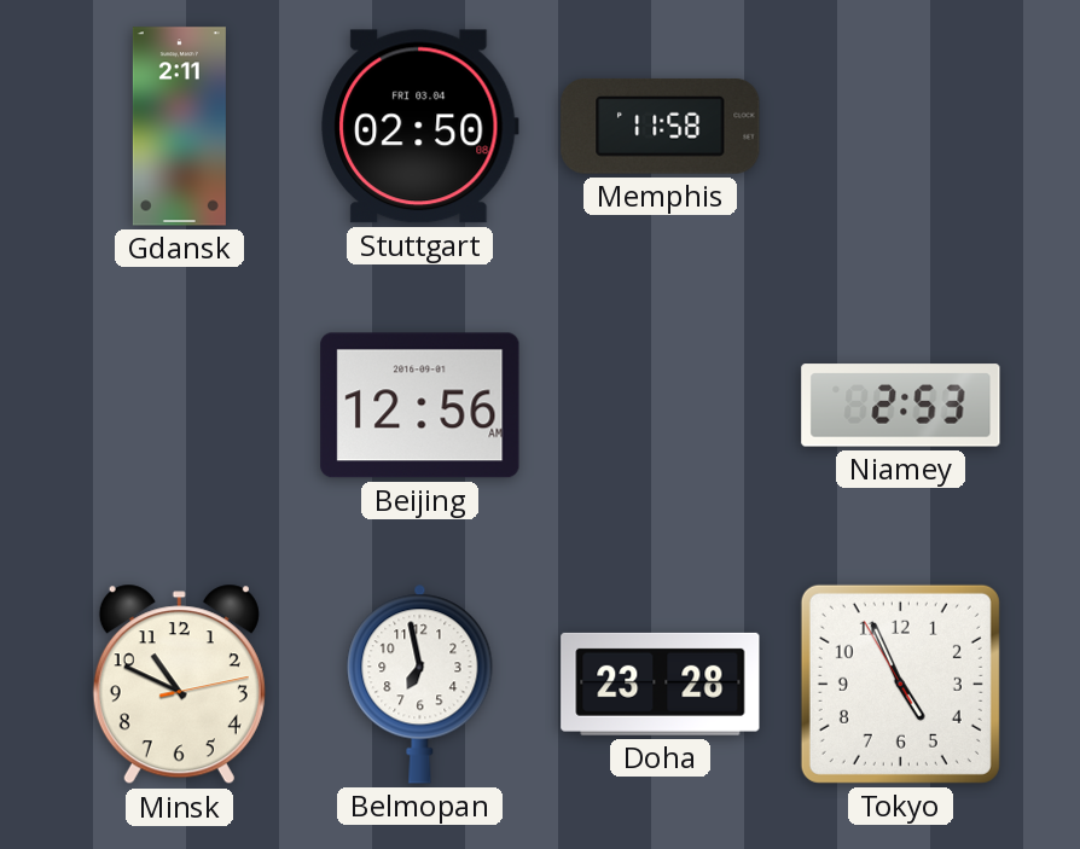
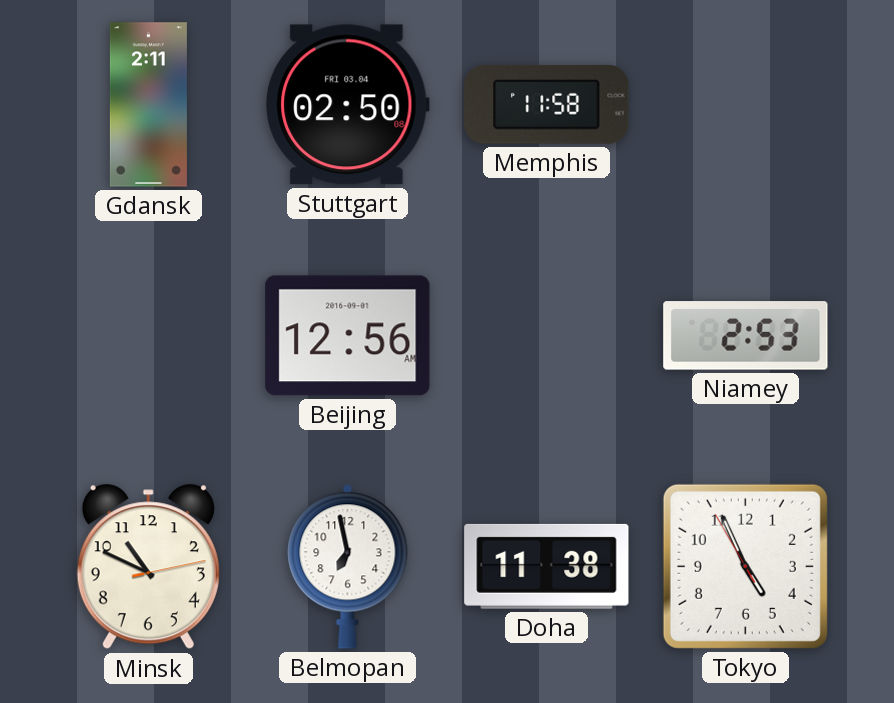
Doha: 23:28 -> 11:38 (547, 566)
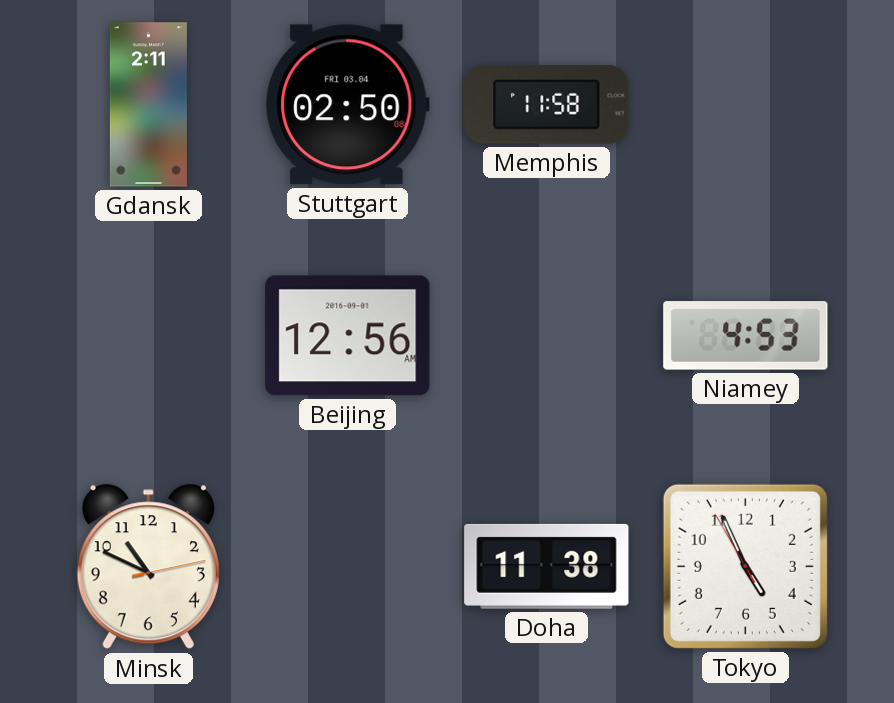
Niamey: 2:53 -> 4:53 (746, 336)
Belmopan: 6:58 -> none (348, 566)
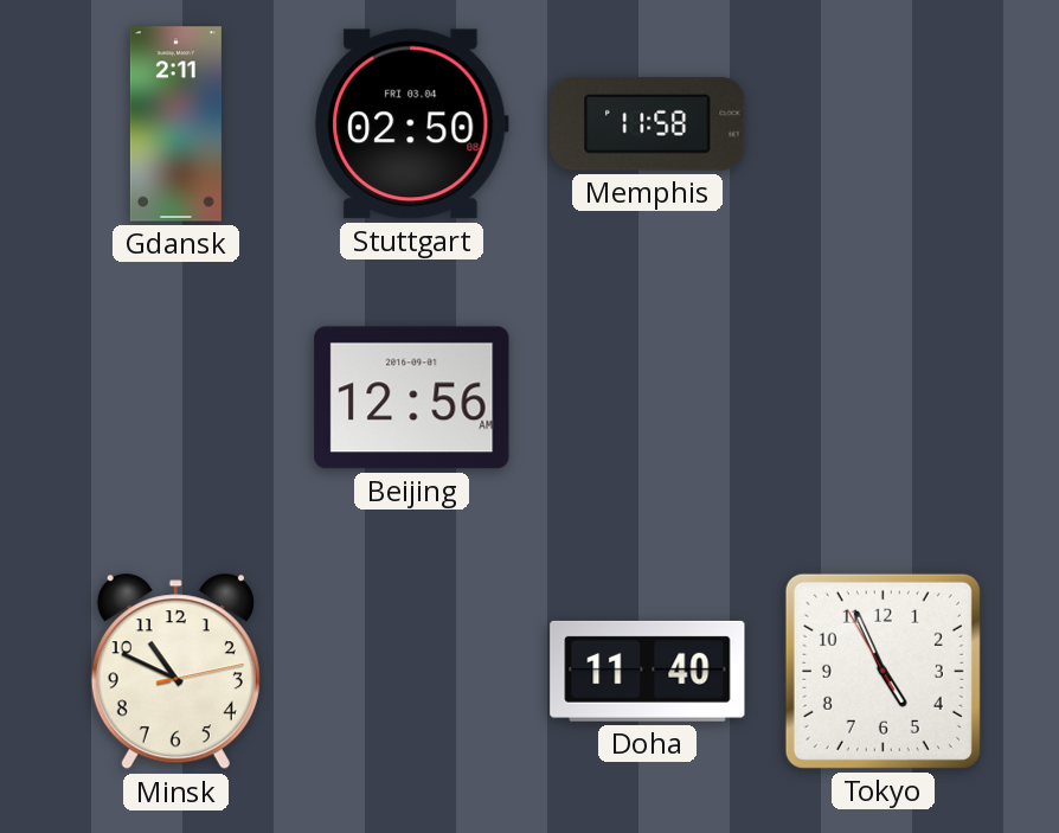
Niamey: 4:53 -> none (746, 336)
Doha: 11:38 -> 11:40 (648, 671)
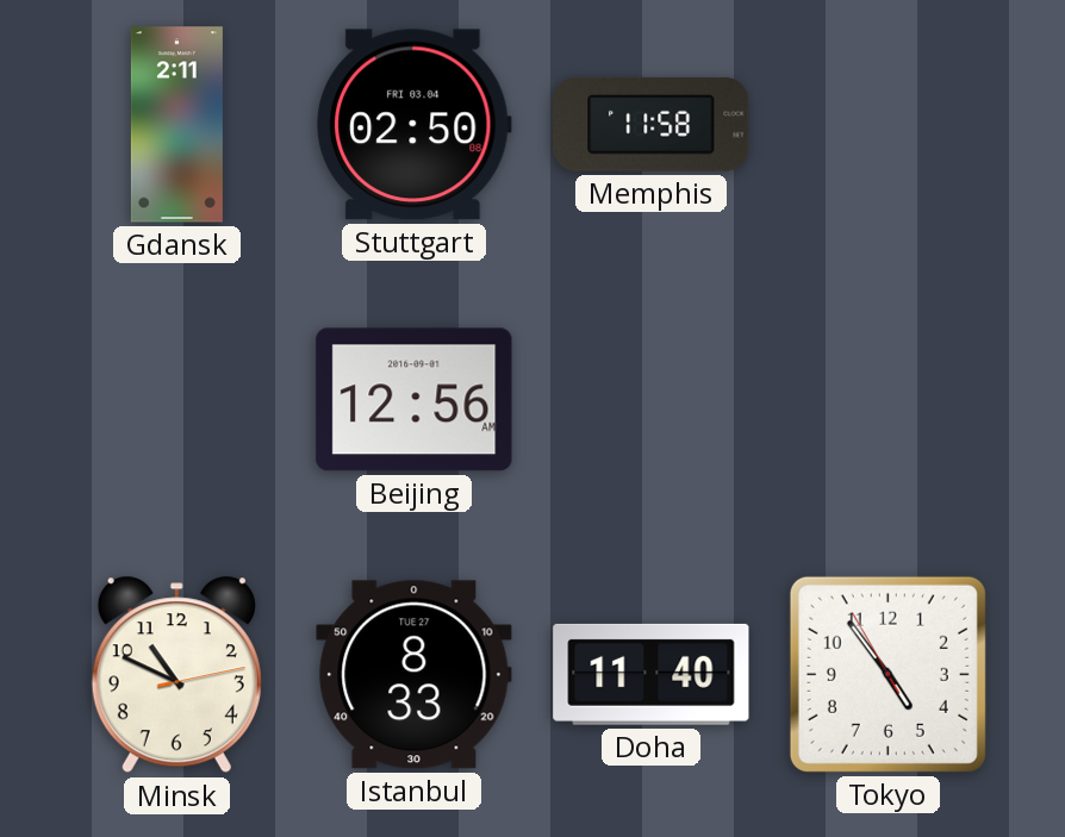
Istanbul: none -> 8:33 (415, 675)
Tokyo: 4:55 -> 4:53 (887, 674)
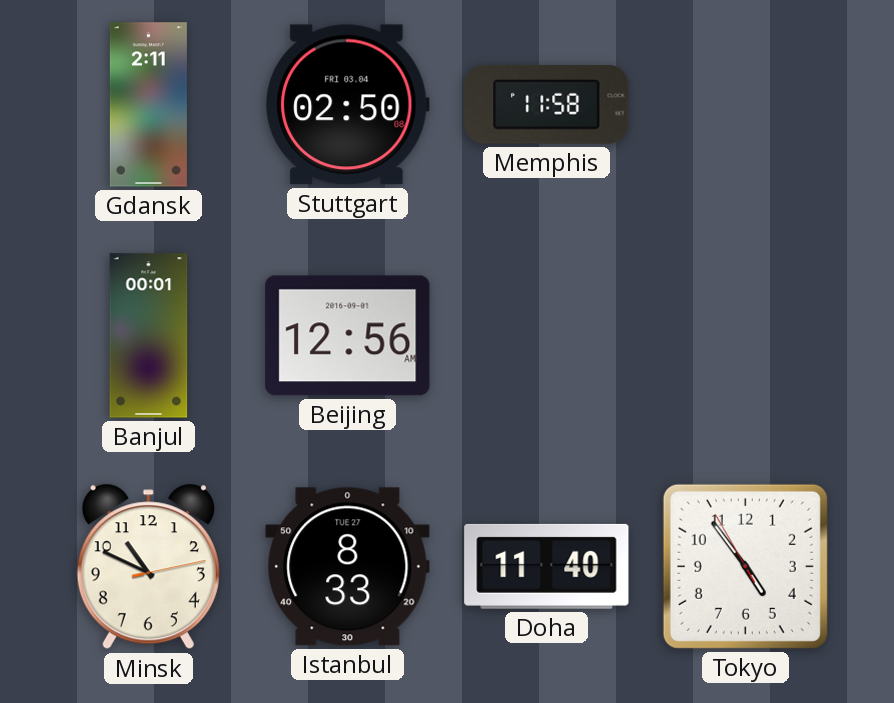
Banjul: none -> 00:01 (149, 336)
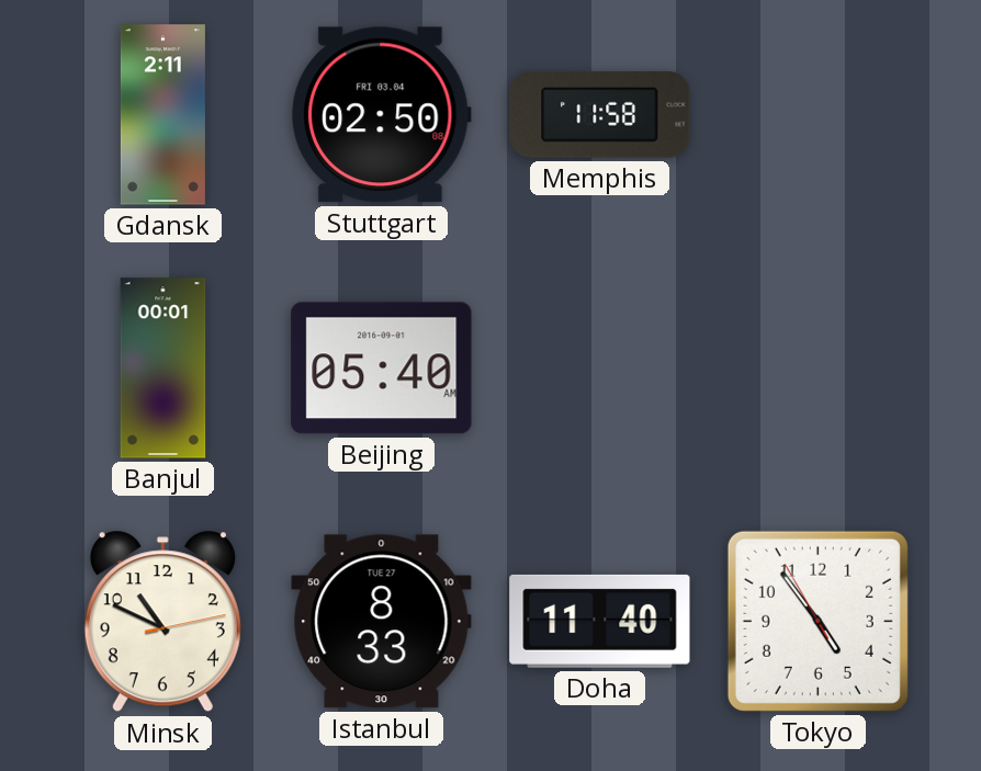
Beijing: 12:56 -> 05:40 (382, 369)
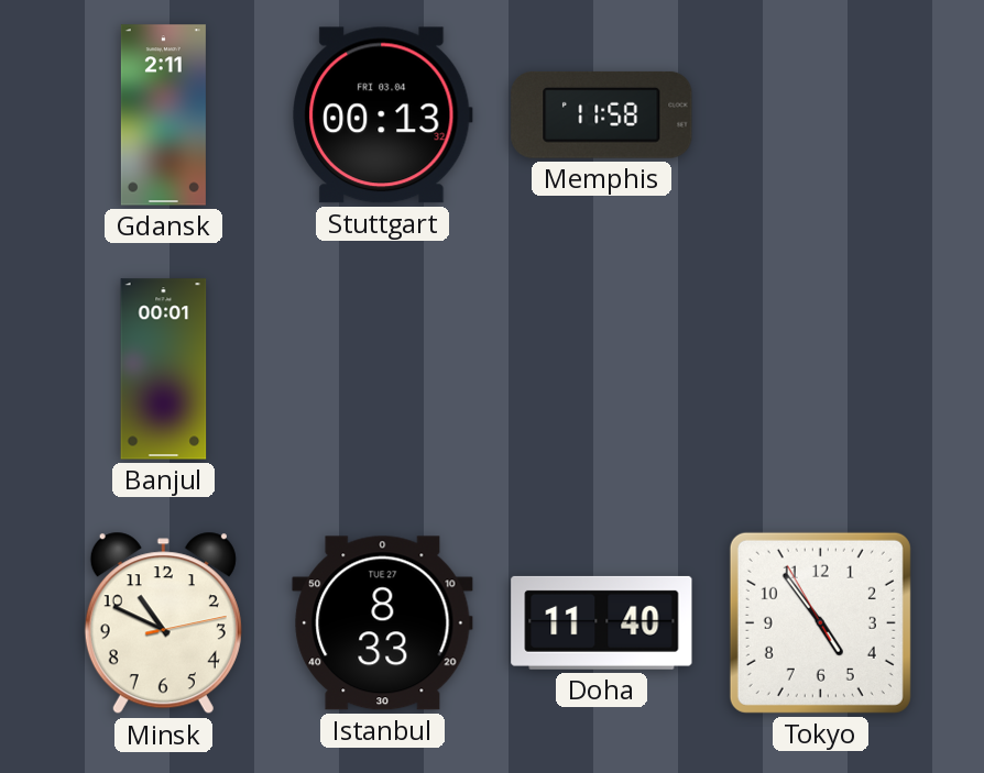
Stuttgart: 02:50 -> 00:13 (383, 115)
Beijing: 05:40 -> none (382, 369)
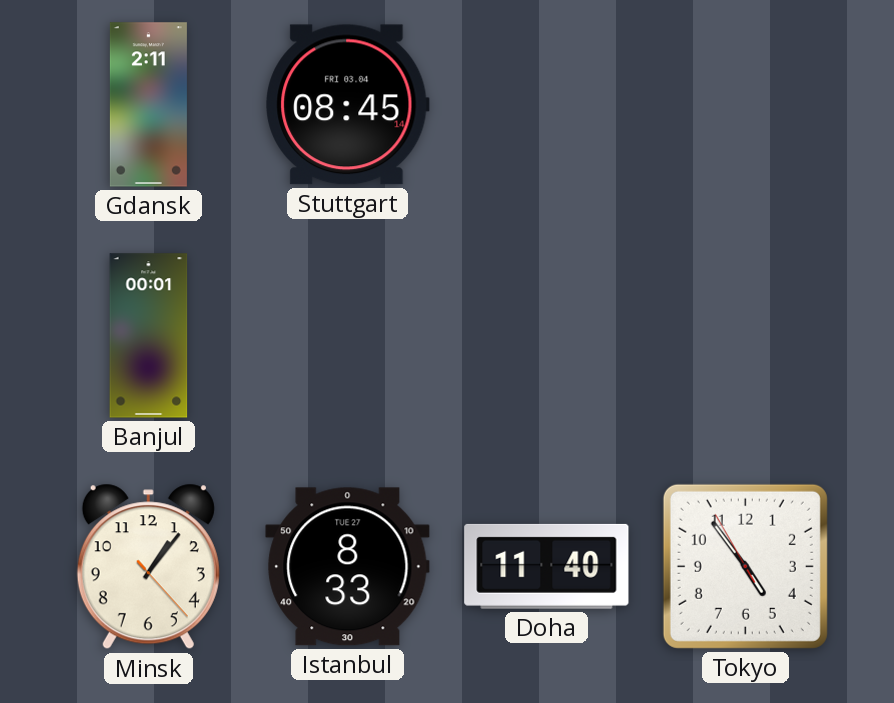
Stuttgart: 00:13 -> 08:45 (348, 105)
Memphis: 11:58 -> none (602, 114)
Minsk: 10:49 -> 1:06 (148, 567)
